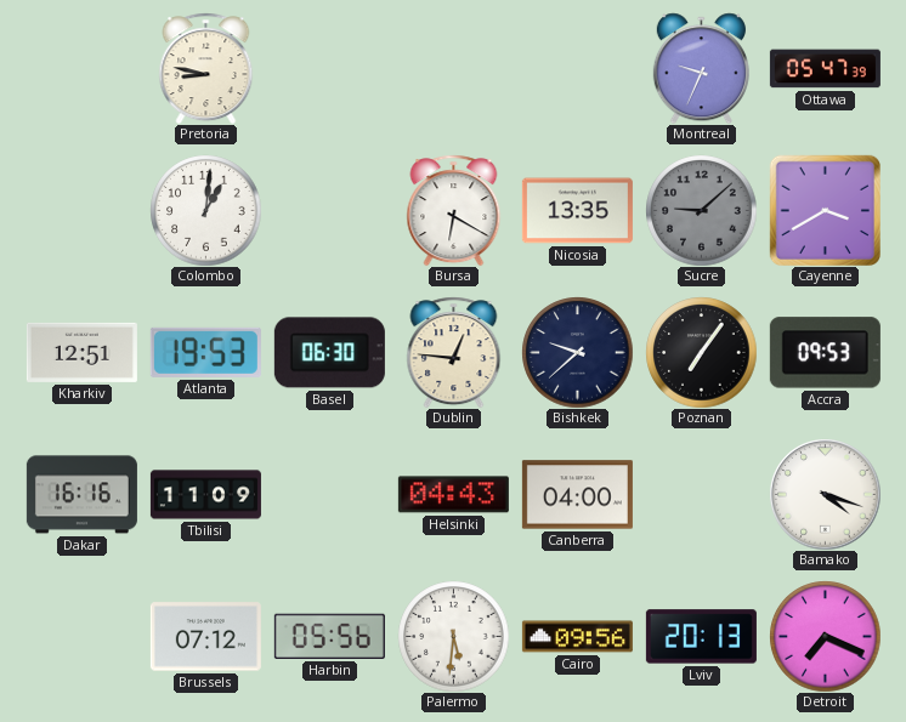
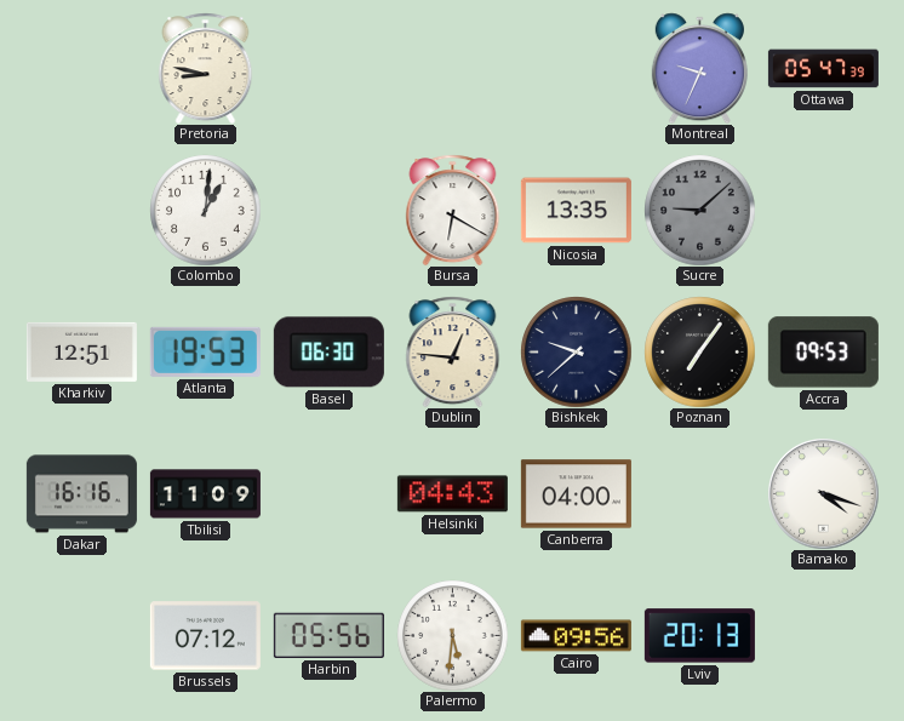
Cayenne: 3:40 -> none (825, 210)
Detroit: 7:19 -> none (825, 636)
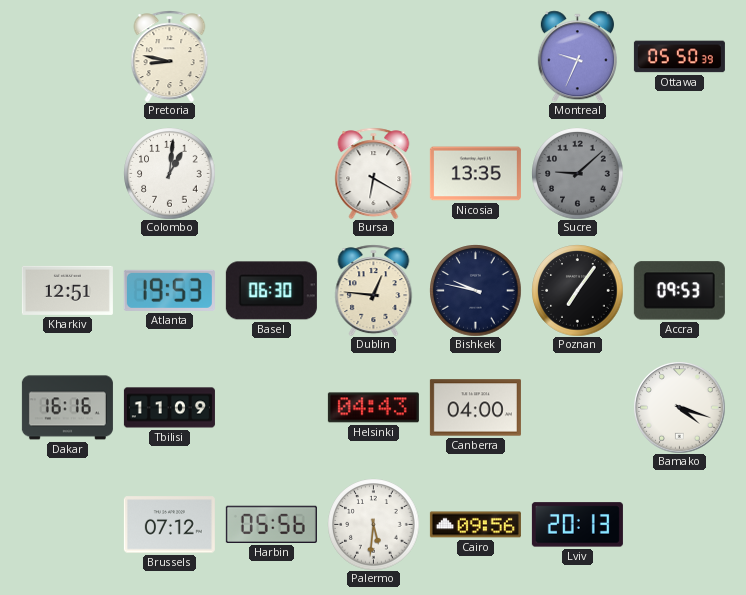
Ottawa: 05:47 -> 05:50 (679, 57)
Bishkek: 9:38 -> 9:47 (475, 290)
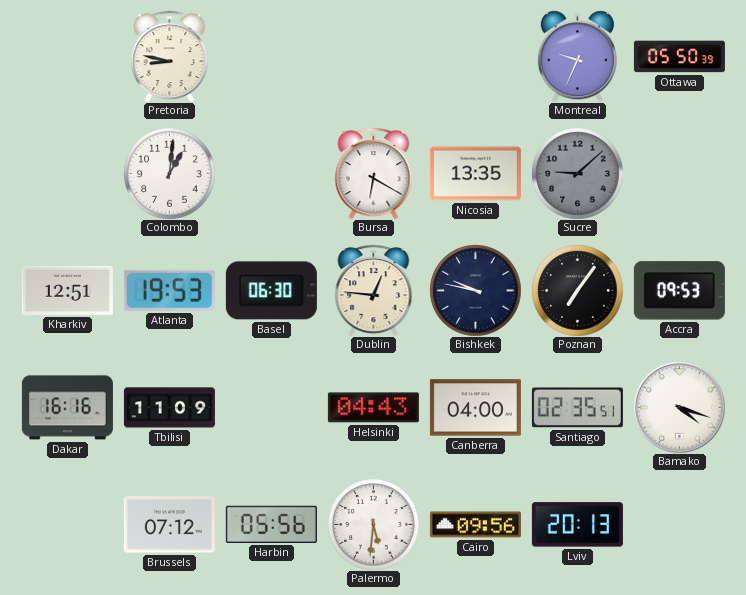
Santiago: none -> 02:35 (577, 408)
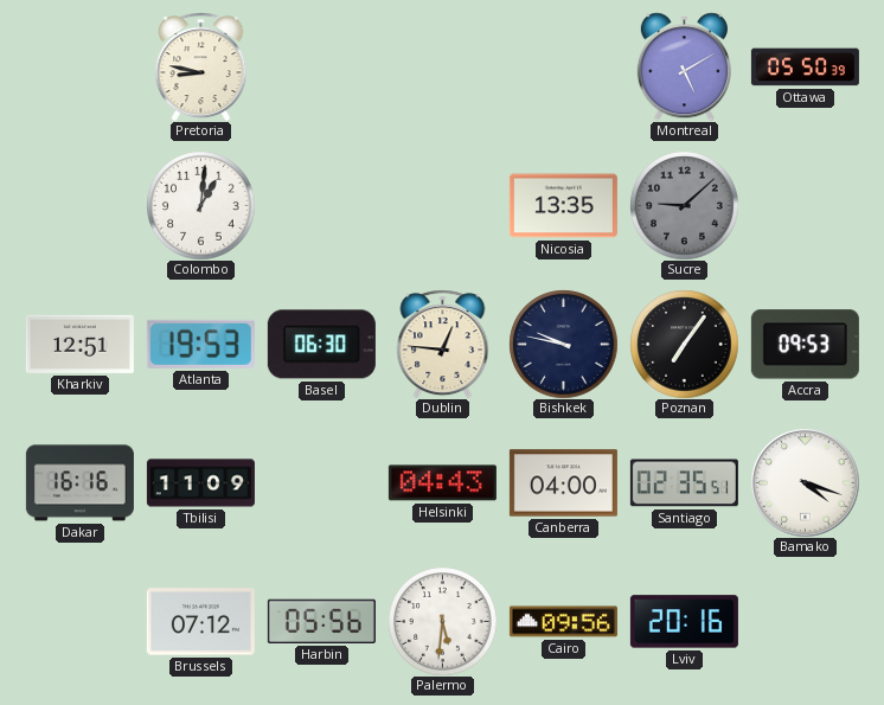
Montreal: 9:34 -> 5:10 (684, 66)
Bursa: 6:20 -> none (374, 173)
Lviv: 20:13 -> 20:16 (684, 622)
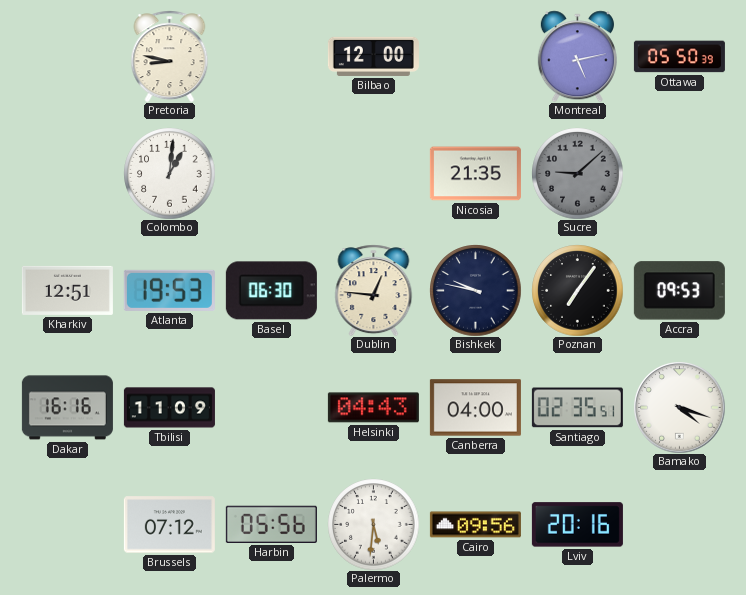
Bilbao: none -> 12:00 (373, 56)
Montreal: 5:10 -> 5:13 (577, 56)
Nicosia: 13:35 -> 21:35 (475, 174)
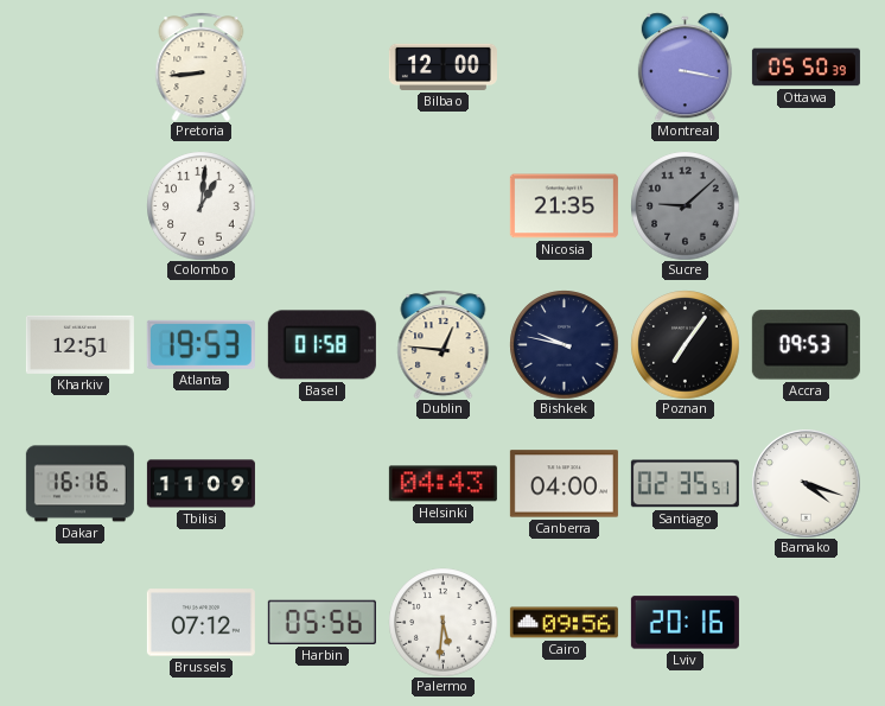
Pretoria: 8:47 -> 8:44 (202, 66)
Montreal: 5:13 -> 3:17 (685, 66)
Basel: 06:30 -> 01:58 (321, 345)
